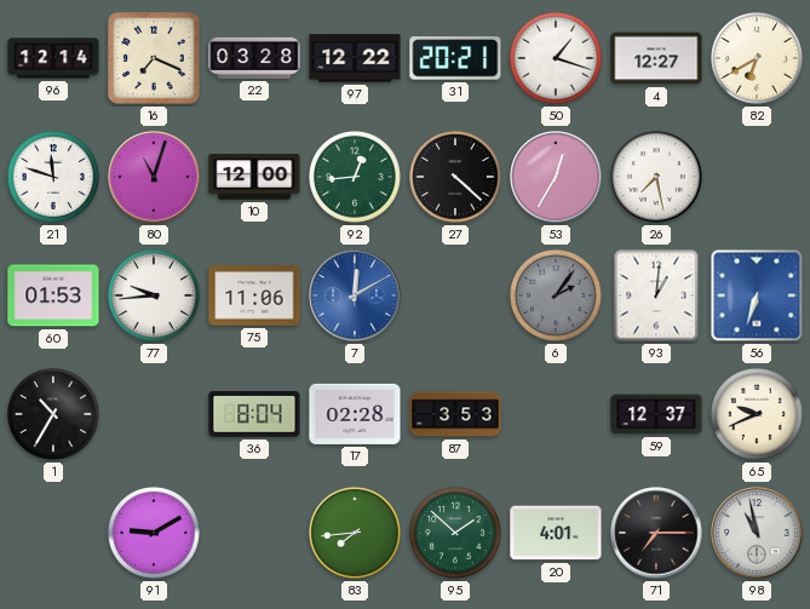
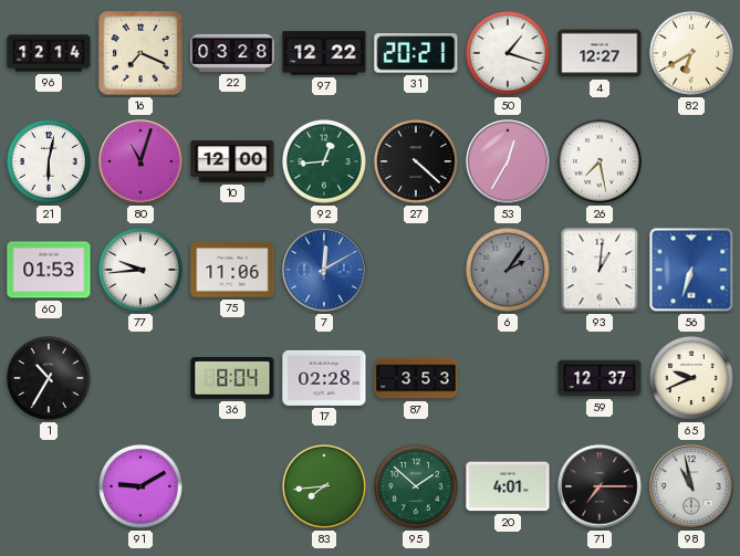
21: 11:48 -> 6:02 (49, 161)
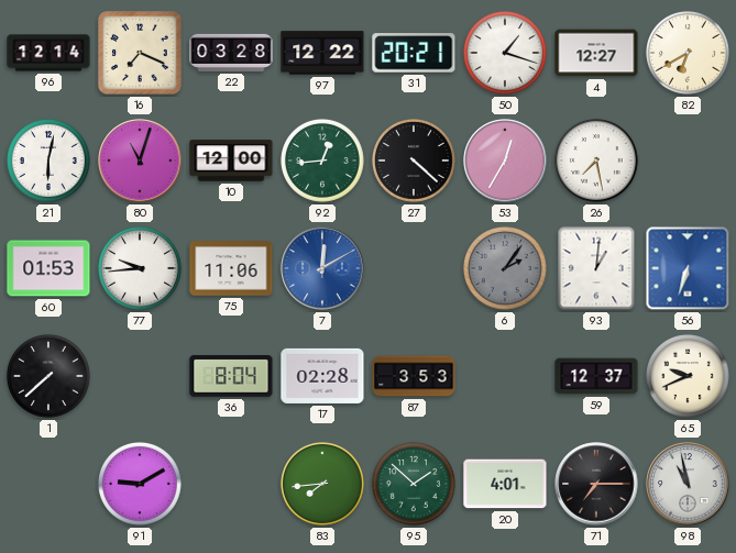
1: 10:35 -> 7:38 (48, 376)
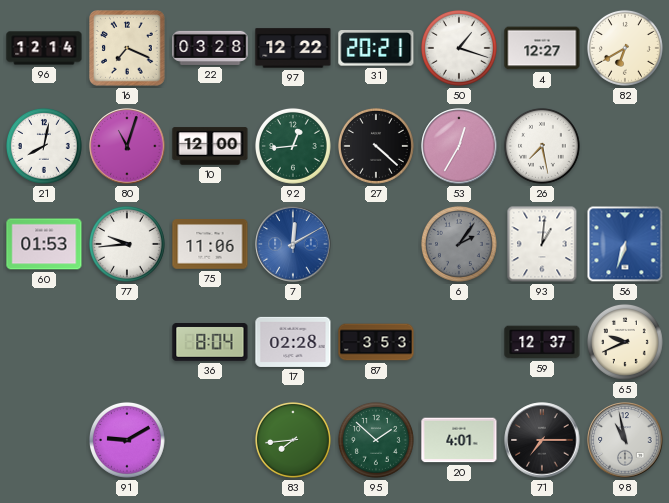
21: 6:02 -> 8:02 (44, 146)
1: 7:38 -> none (48, 376)
